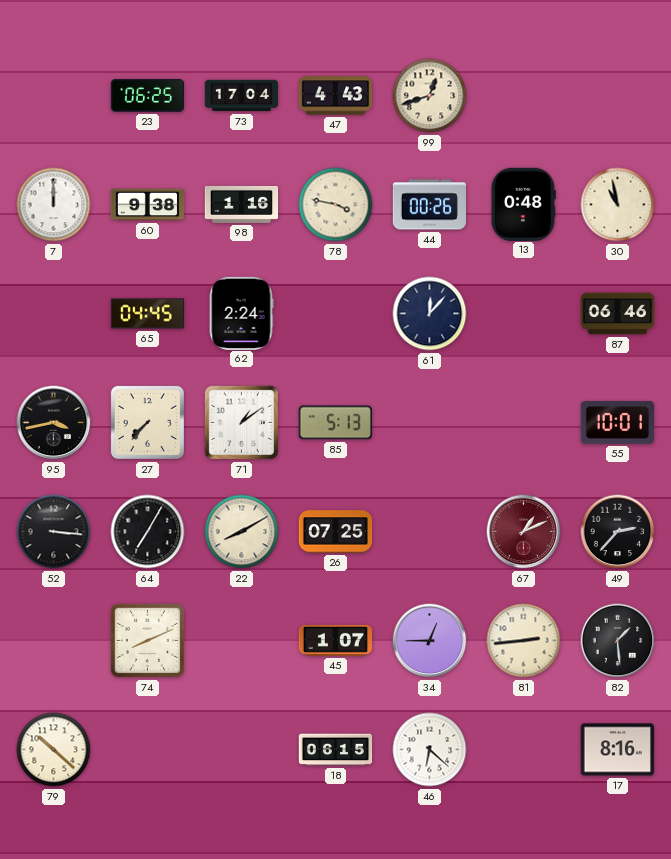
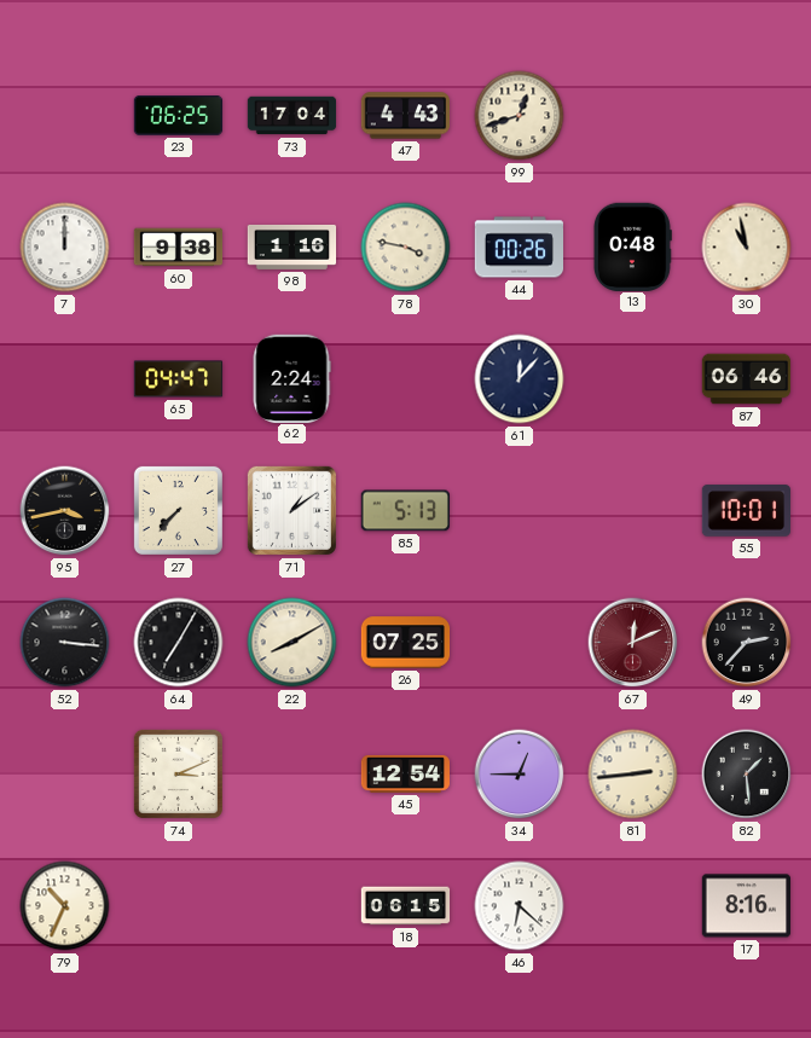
65: 04:45 -> 04:47 (179, 379)
67: 1:11 -> 12:11 (633, 643)
74: 8:11 -> 3:11 (178, 773)
45: 1:07 -> 12:54 (406, 773)
79: 10:22 -> 10:34 (65, 906)
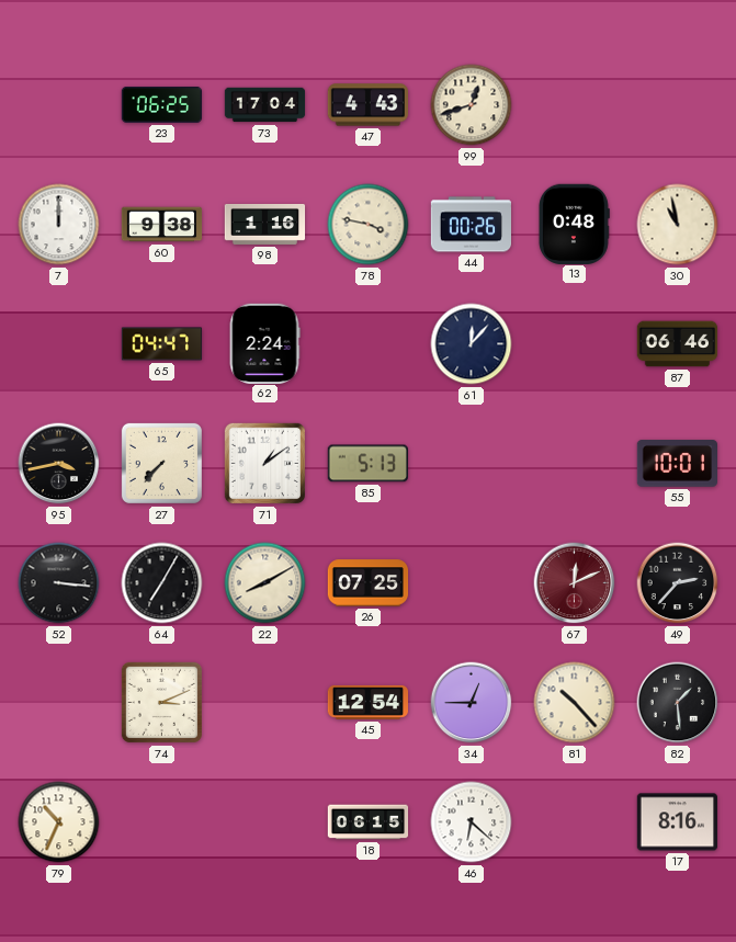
81: 2:44 -> 10:23 (575, 703)
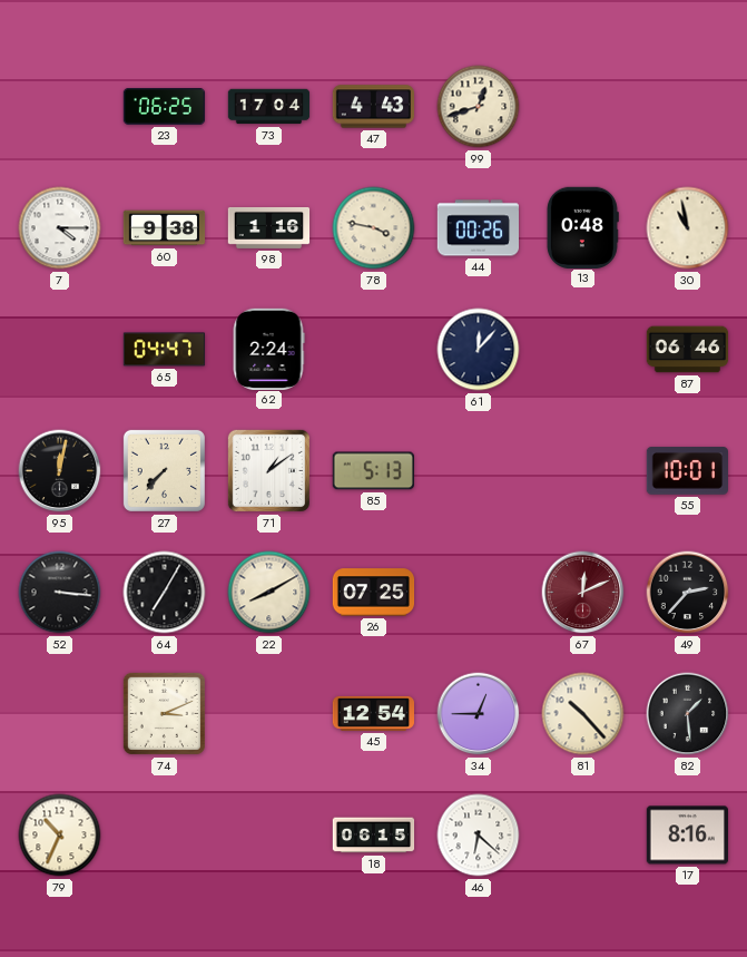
7: 12:00 -> 4:15 (60, 228)
95: 3:43 -> 12:02 (60, 471)
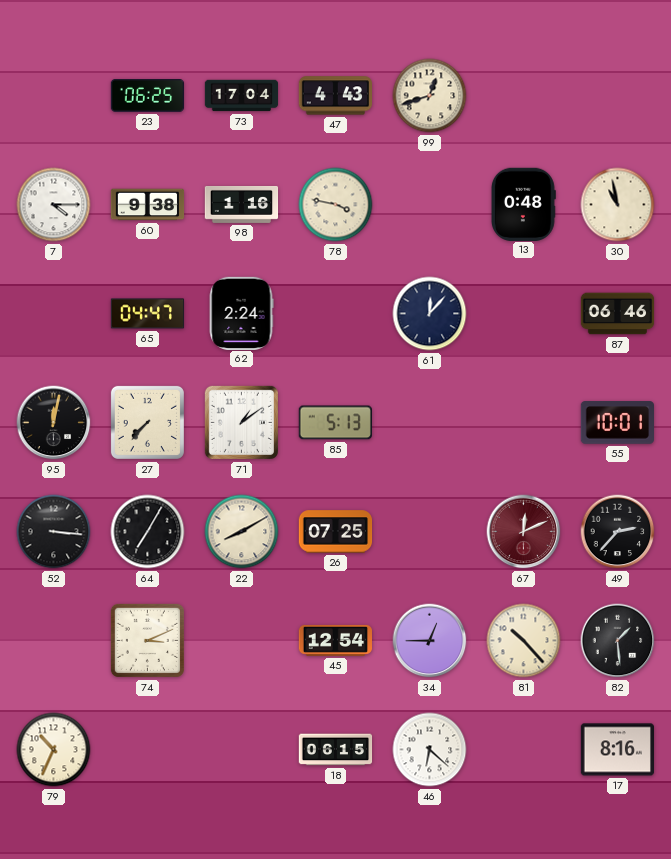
44: 00:26 -> none (478, 228)
